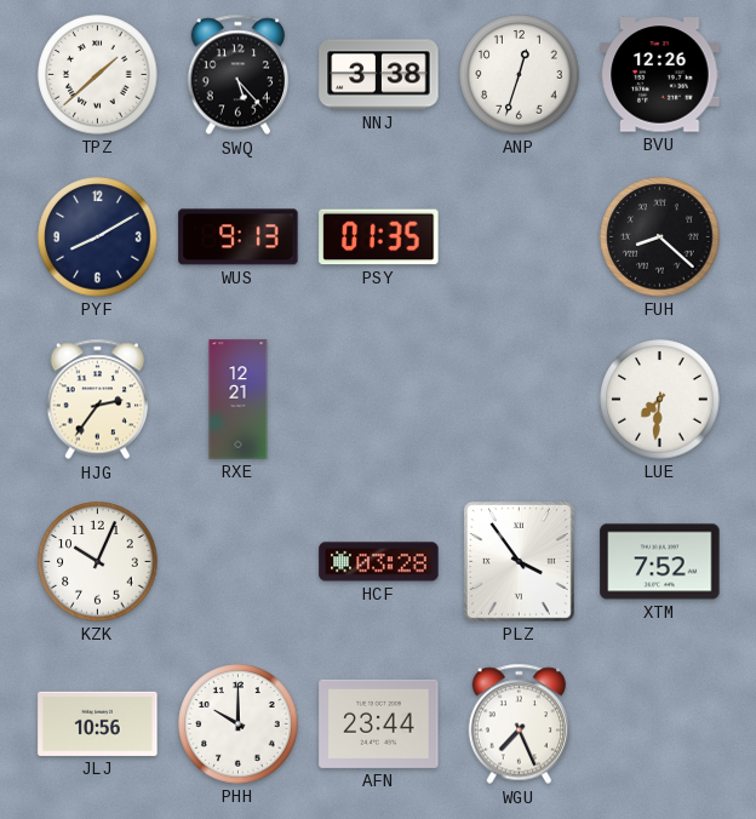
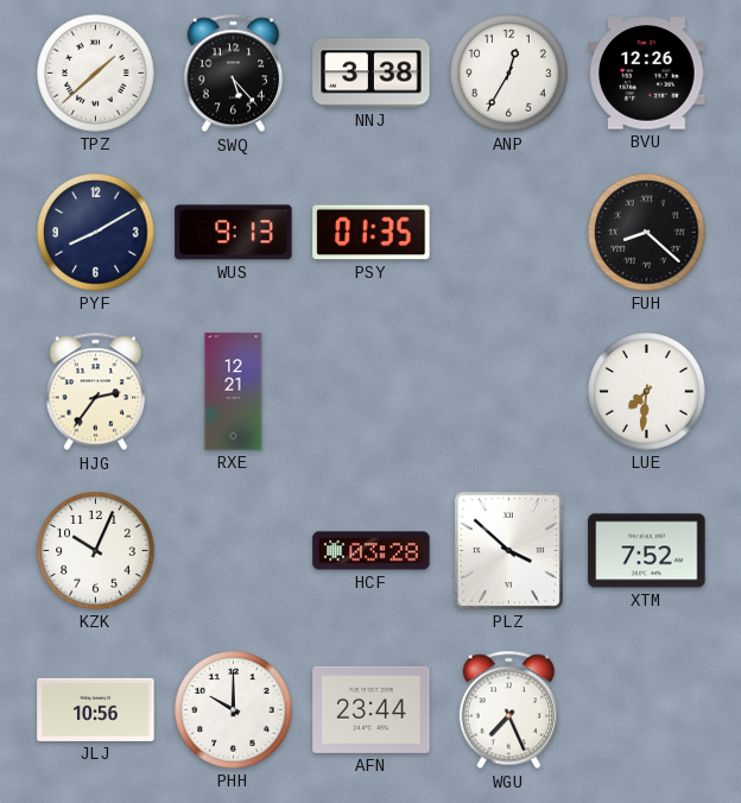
ANP: 12:33 -> 12:35 (509, 74)
PLZ: 3:54 -> 3:52 (508, 550)
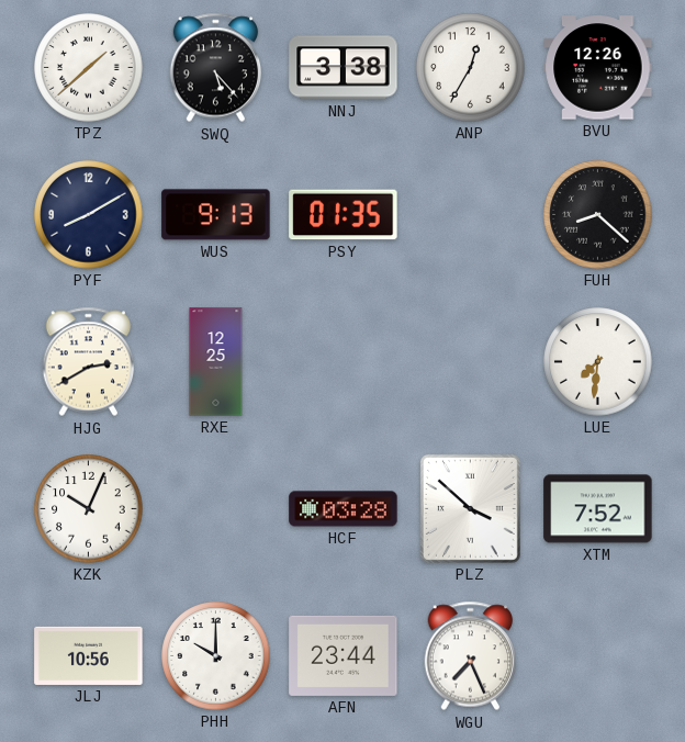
HJG: 2:36 -> 2:40 (89, 362)
RXE: 12:21 -> 12:25 (216, 362)
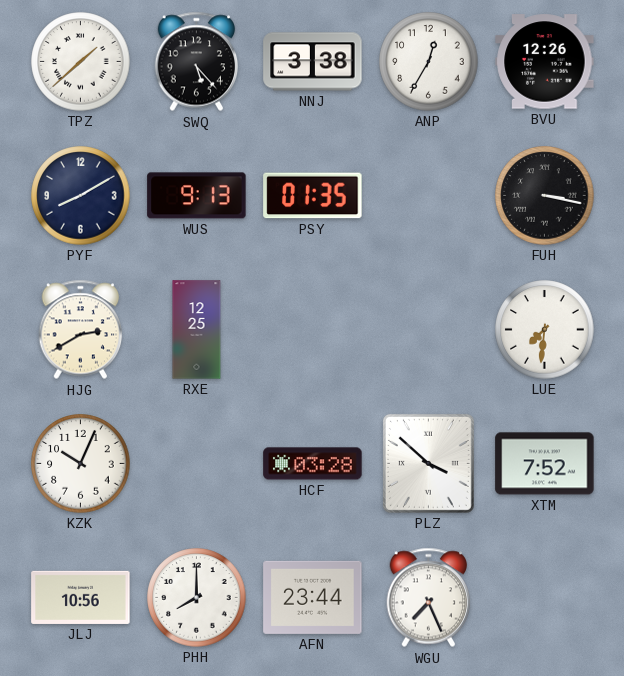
FUH: 8:22 -> 3:17 (545, 196)
PHH: 10:00 -> 8:00 (197, 598)
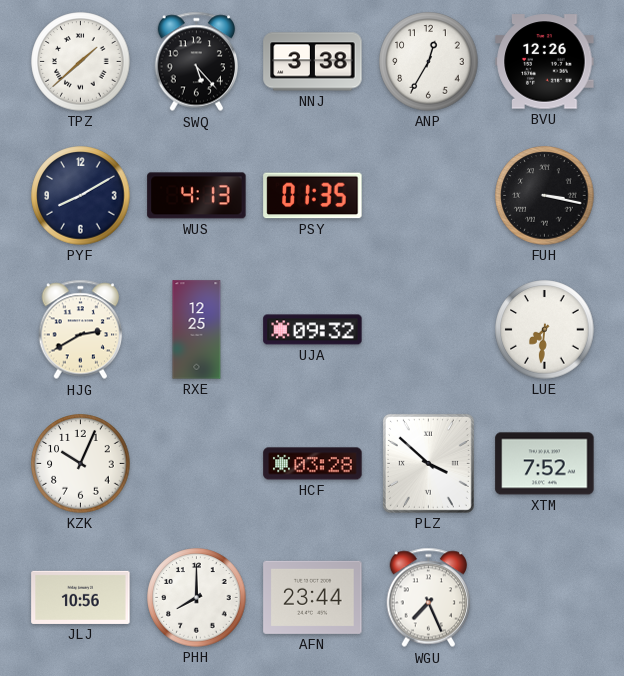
WUS: 9:13 -> 4:13 (197, 196)
UJA: none -> 09:32 (313, 330)
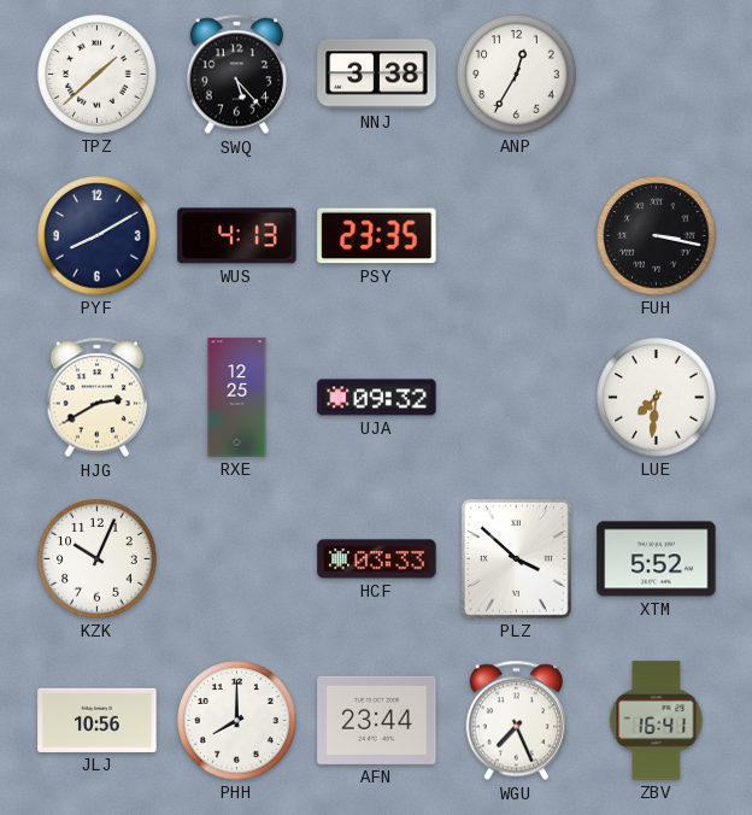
BVU: 12:26 -> none (545, 62)
PSY: 01:35 -> 23:35 (377, 236)
HCF: 03:28 -> 03:33 (377, 559)
XTM: 7:52 -> 5:52 (657, 559)
ZBV: none -> 16:41 (657, 721)
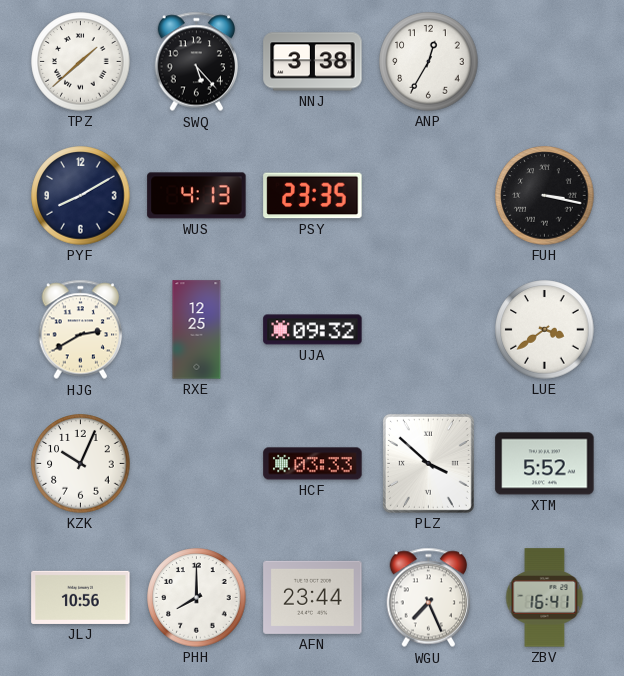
LUE: 7:31 -> 3:39 (545, 330)
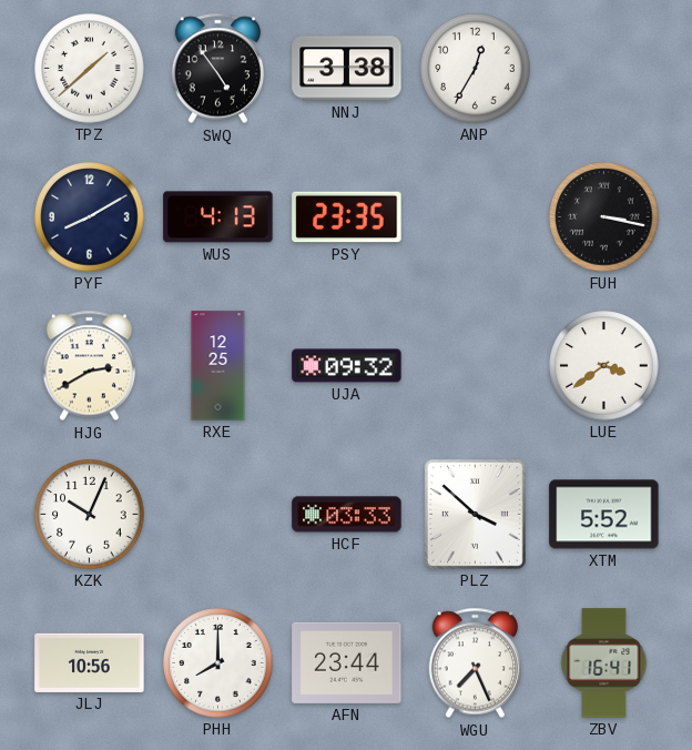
SWQ: 5:23 -> 4:54 (218, 69)
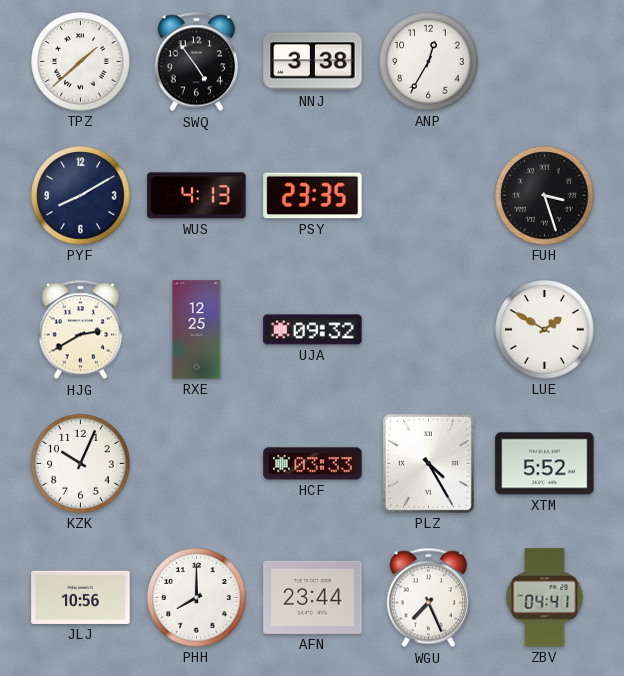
FUH: 3:17 -> 3:27 (545, 196)
LUE: 3:39 -> 1:50 (545, 330)
PLZ: 3:52 -> 4:25 (428, 463)
ZBV: 16:41 -> 04:41 (545, 598)
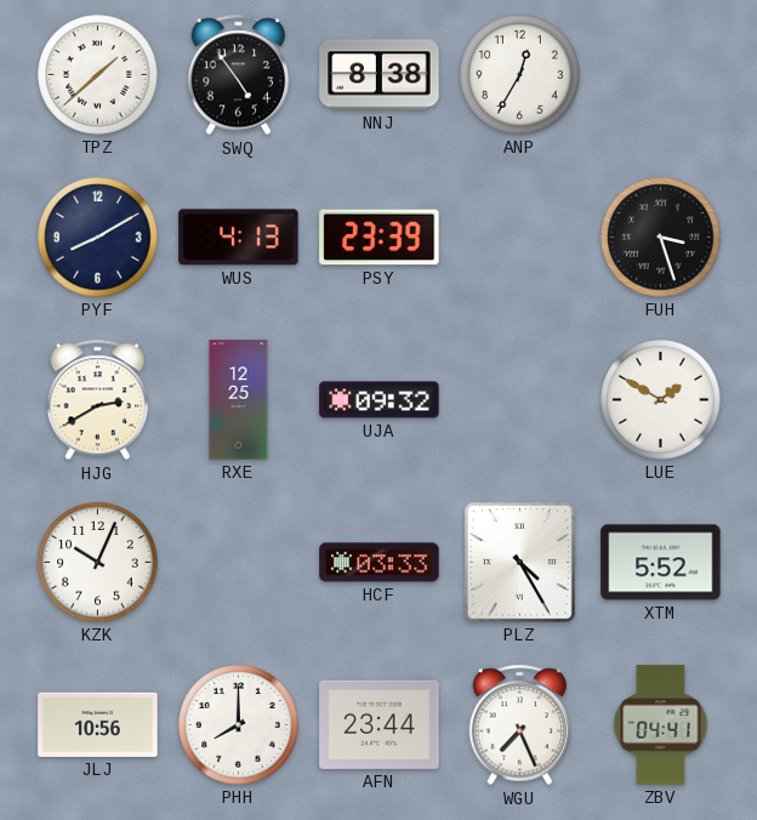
NNJ: 3:38 -> 8:38 (380, 75)
PSY: 23:35 -> 23:39 (380, 238)
